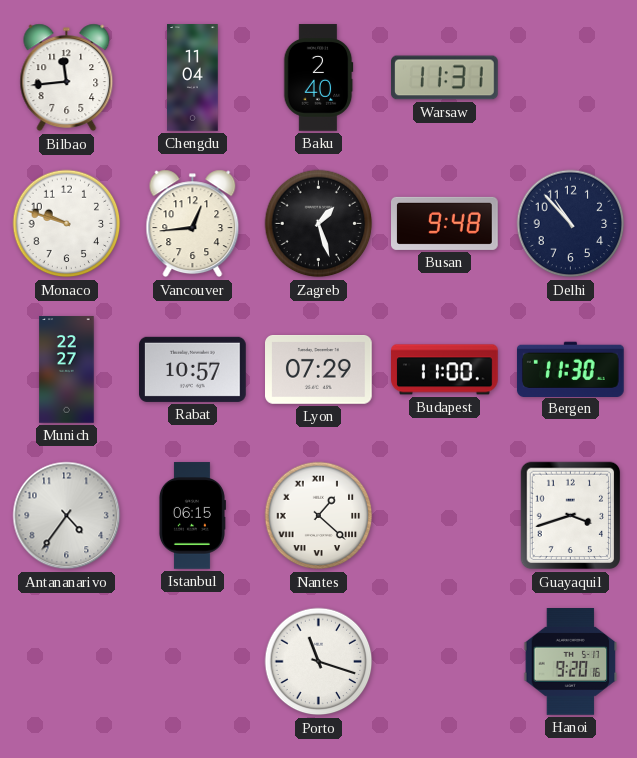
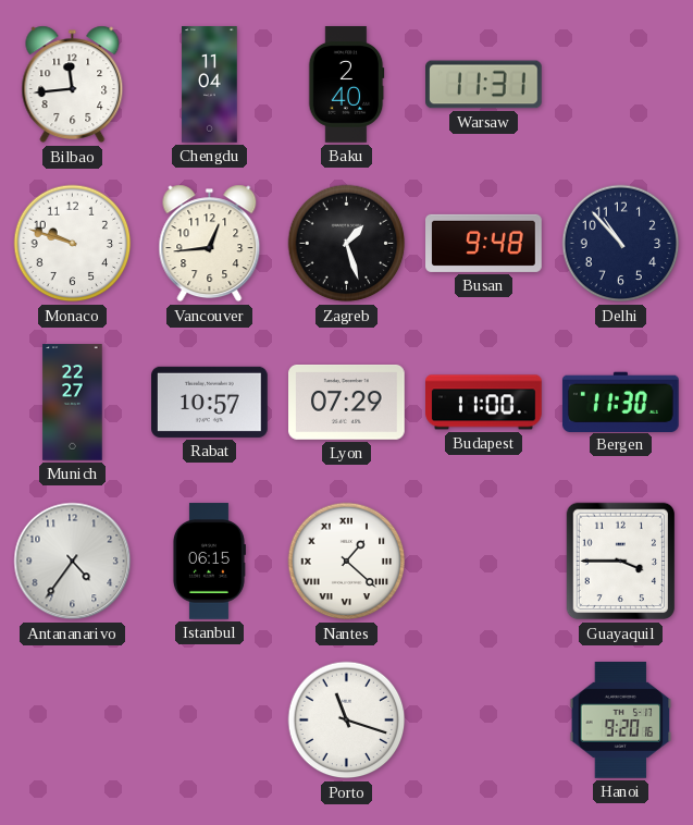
Guayaquil: 3:42 -> 3:45 (621, 562)
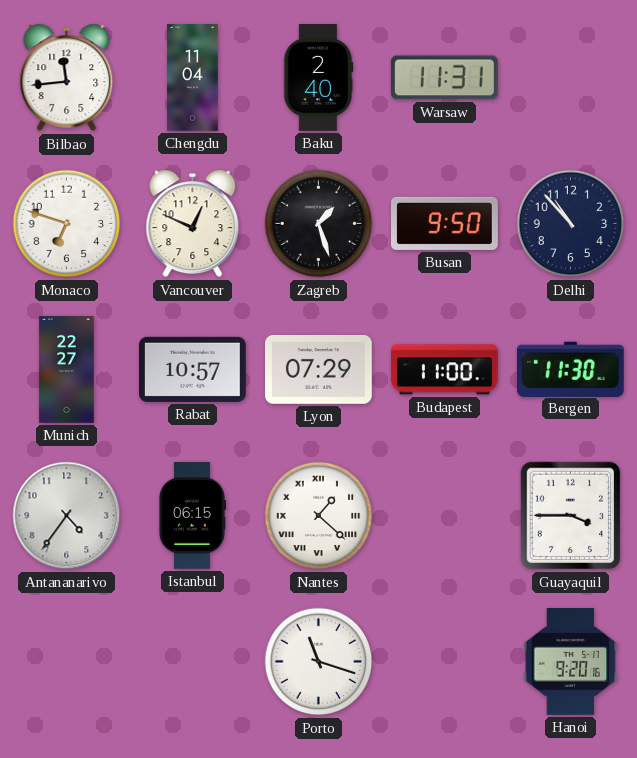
Monaco: 9:48 -> 6:48 (67, 224)
Vancouver: 12:44 -> 12:49 (193, 224)
Busan: 9:48 -> 9:50 (445, 223)
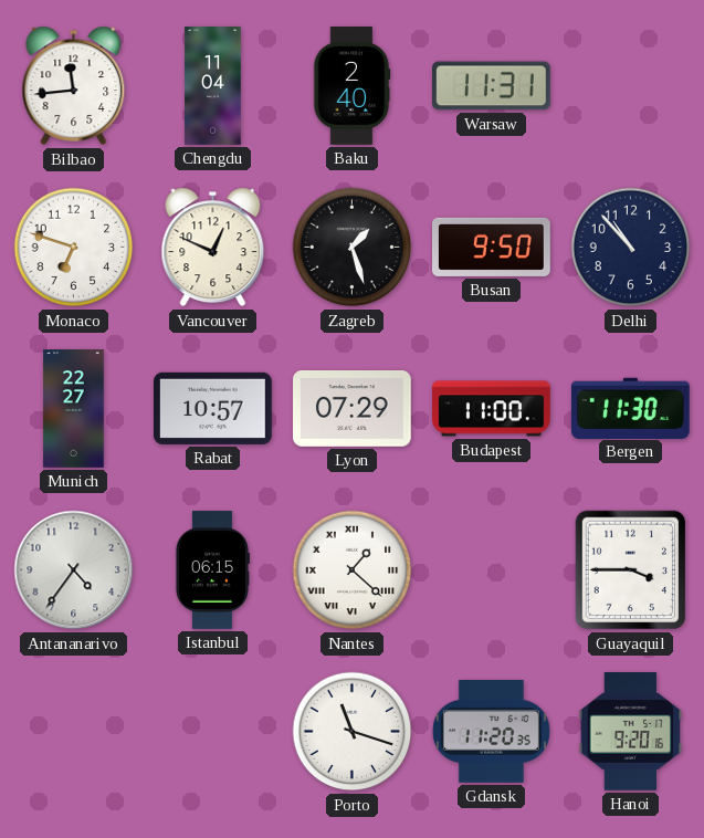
Gdansk: none -> 11:20 (491, 732)
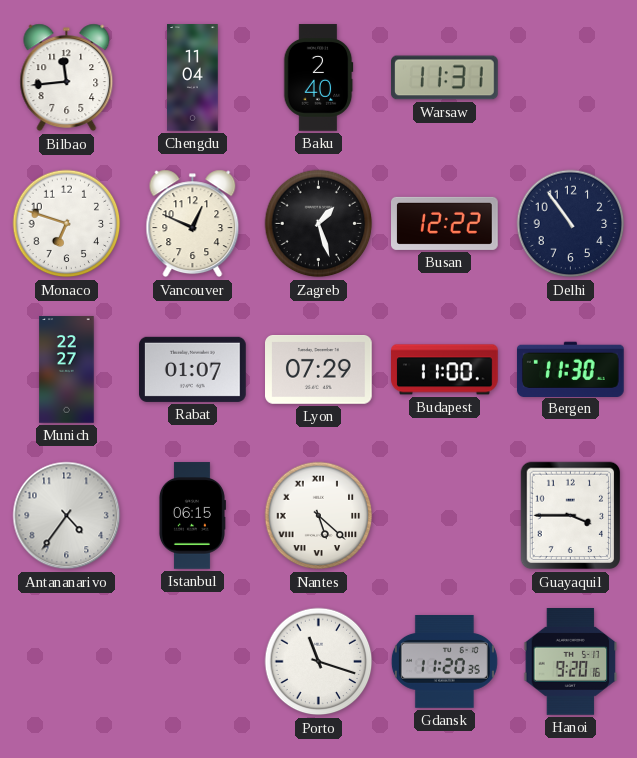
Busan: 9:50 -> 12:22 (445, 223)
Delhi: 10:53 -> 10:54 (571, 224)
Rabat: 10:57 -> 01:07 (193, 369)
Nantes: 1:22 -> 5:22 (319, 516)
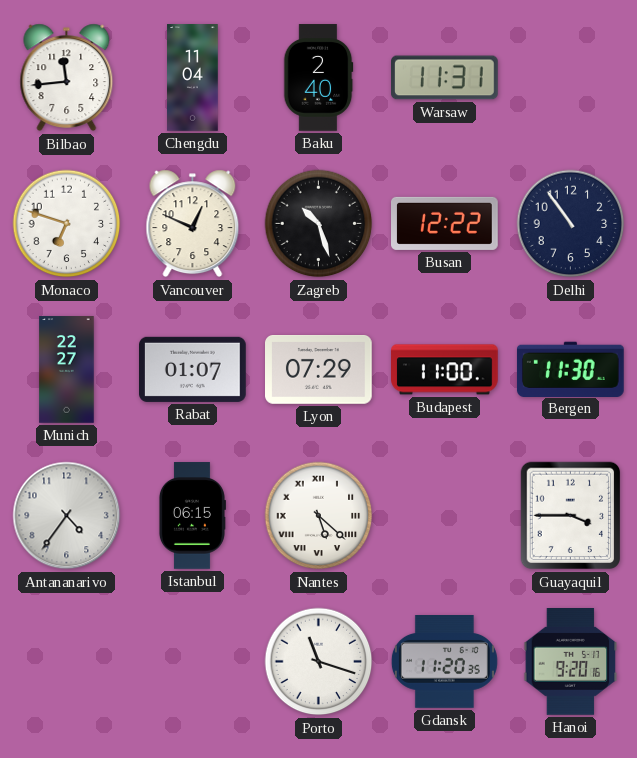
Zagreb: 1:27 -> 10:27 (319, 224)
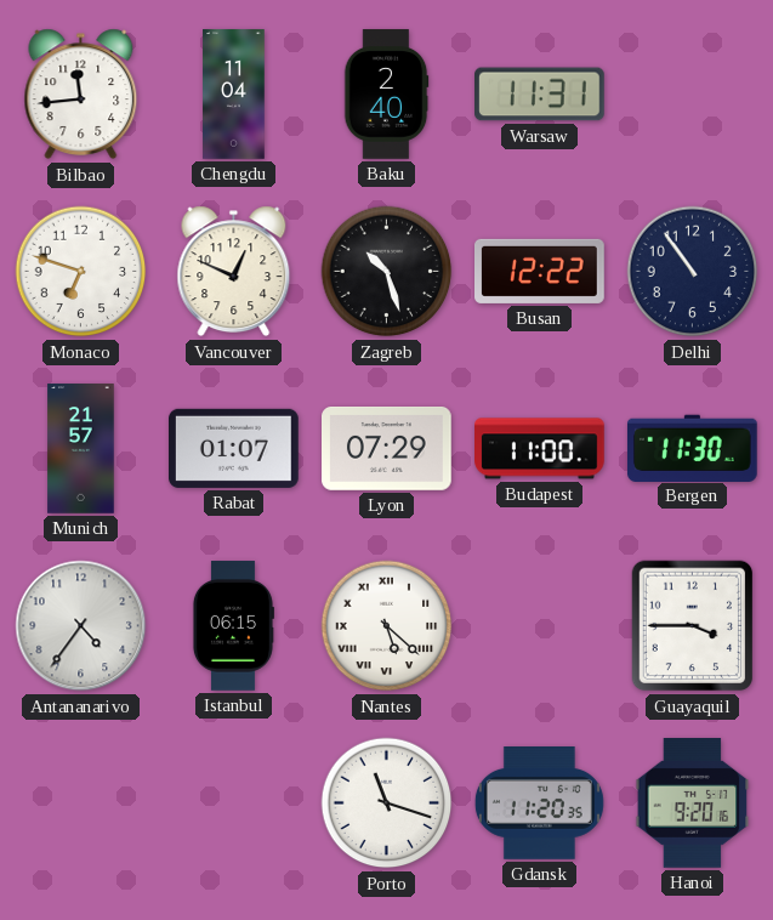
Munich: 22:27 -> 21:57 (81, 449)
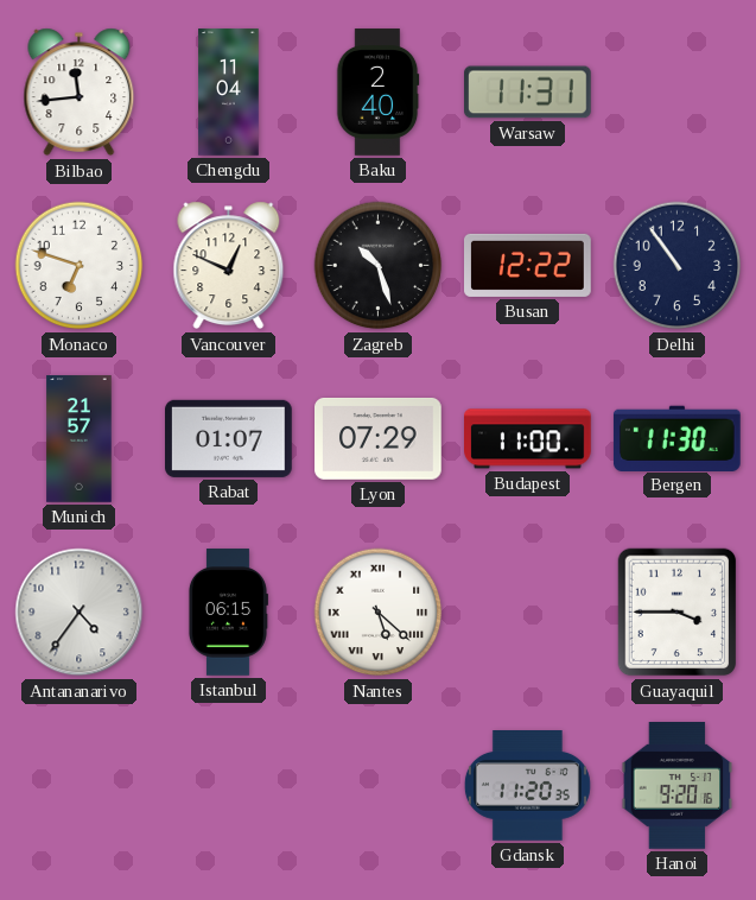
Porto: 11:18 -> none (387, 803)
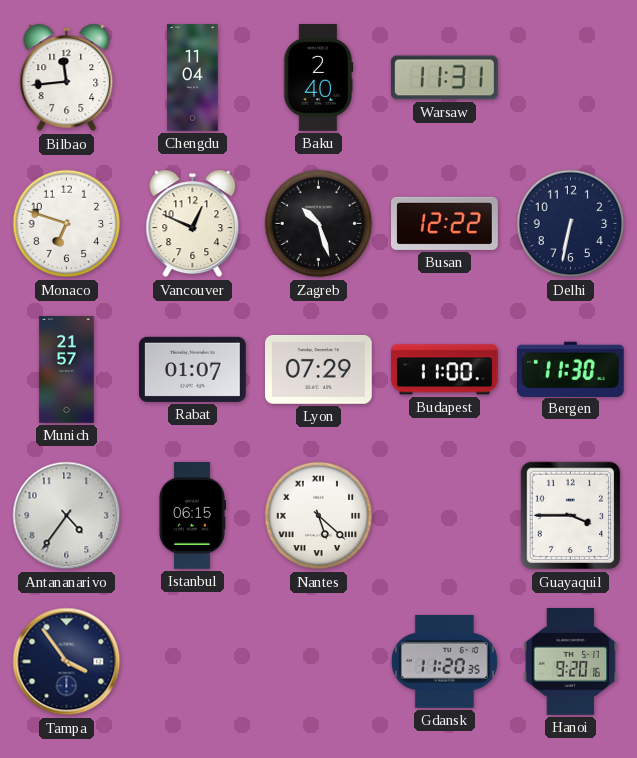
Delhi: 10:54 -> 6:32 (571, 224)
Tampa: none -> 3:54 (67, 662)
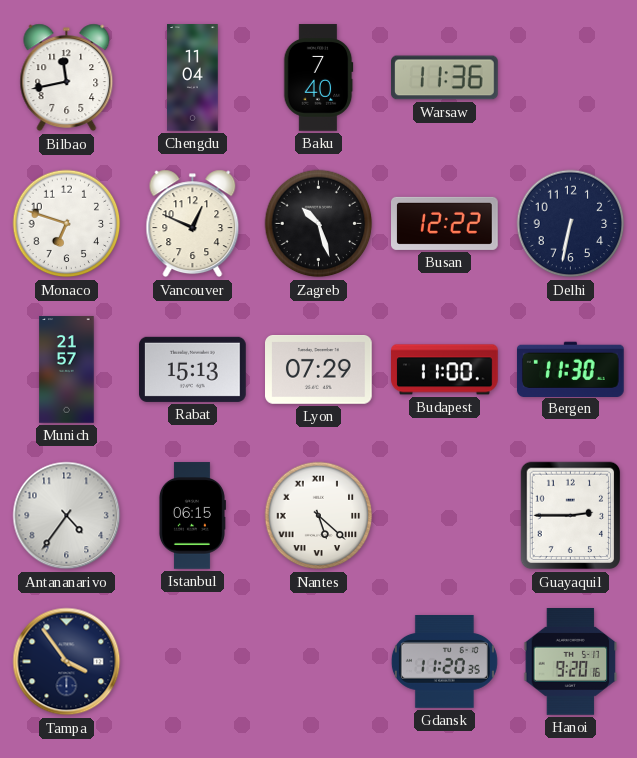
Bilbao: 11:44 -> 11:43 (67, 78)
Baku: 2:40 -> 7:40 (318, 78)
Warsaw: 11:31 -> 11:36 (445, 78)
Rabat: 01:07 -> 15:13 (193, 369)
Guayaquil: 3:45 -> 2:45 (571, 516)
